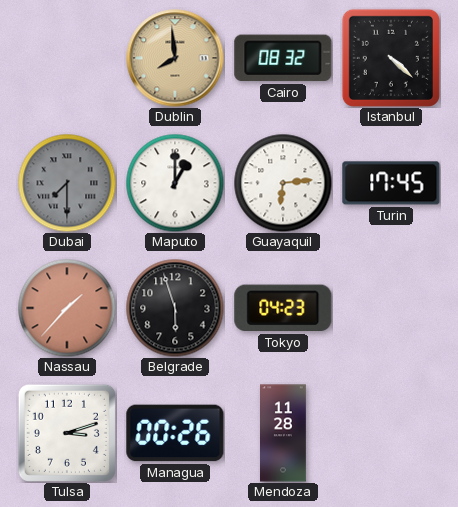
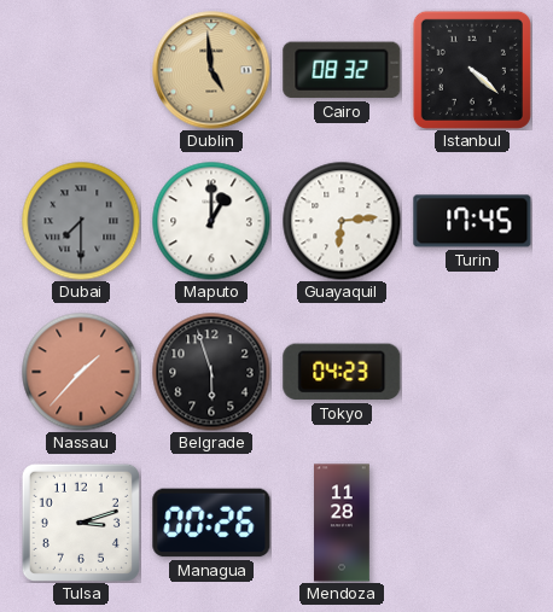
Dublin: 7:59 -> 4:59 (211, 70)
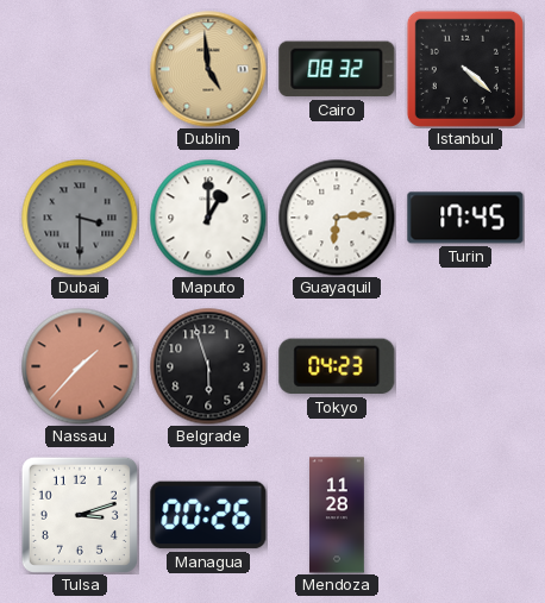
Dubai: 7:30 -> 3:30 (80, 218)
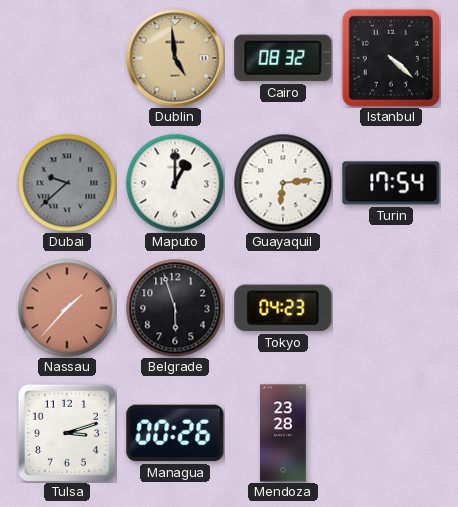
Dubai: 3:30 -> 9:38 (67, 183)
Turin: 17:45 -> 17:54 (391, 183)
Mendoza: 11:28 -> 23:28 (283, 433)
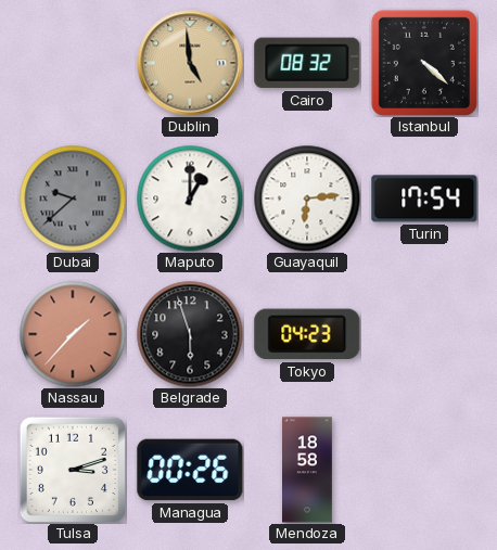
Mendoza: 23:28 -> 18:58 (307, 470)
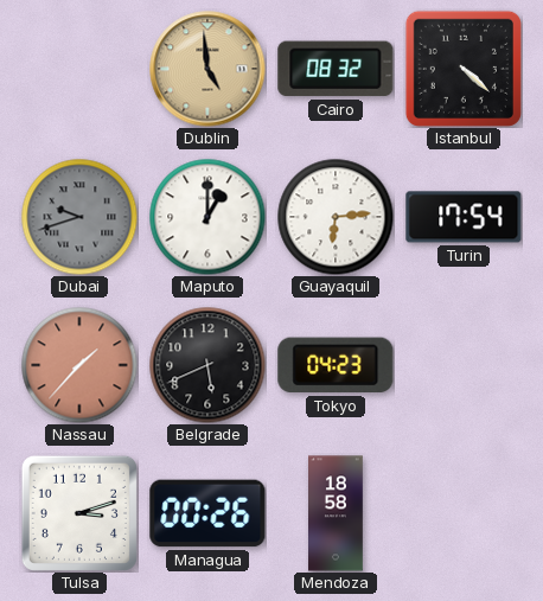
Dubai: 9:38 -> 9:42 (79, 217)
Belgrade: 5:57 -> 5:41 (207, 365)
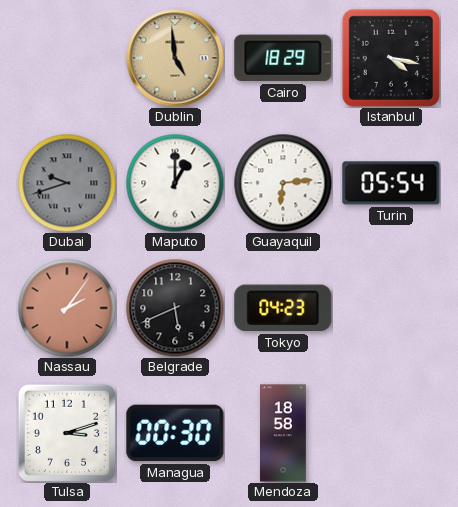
Cairo: 08:32 -> 18:29 (283, 58)
Istanbul: 4:22 -> 4:17 (391, 58)
Turin: 17:54 -> 05:54 (391, 183)
Nassau: 1:37 -> 2:06 (67, 308)
Managua: 00:26 -> 00:30 (175, 433)
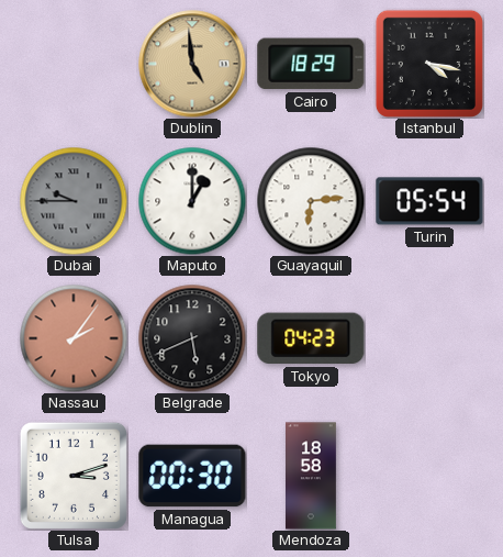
Dubai: 9:42 -> 9:45 (74, 201)
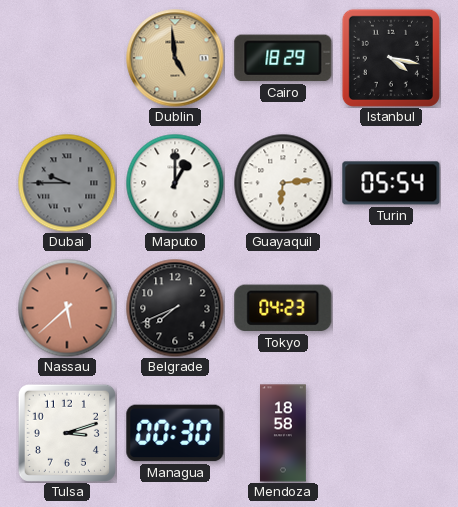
Nassau: 2:06 -> 5:38 (67, 308)
Belgrade: 5:41 -> 7:41 (175, 308)
